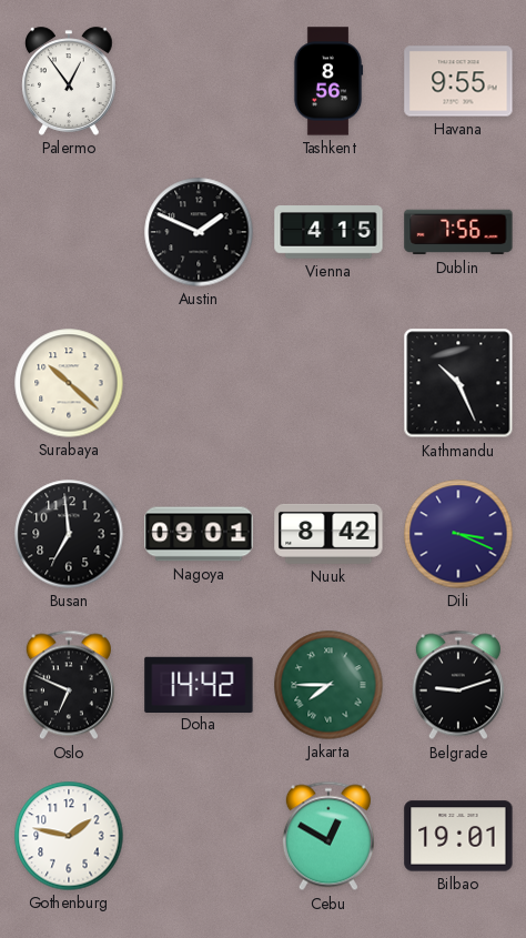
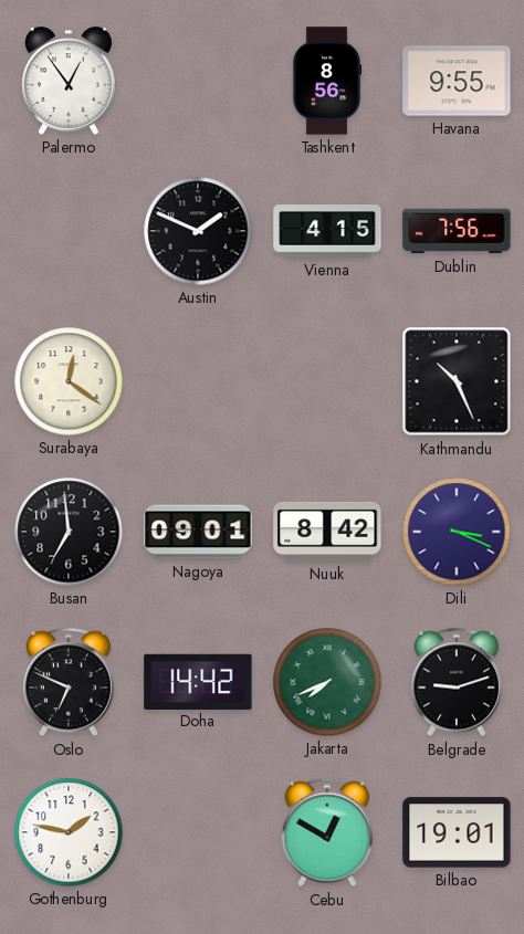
Surabaya: 10:22 -> 12:21 (69, 381)
Jakarta: 7:45 -> 7:41 (327, 682)
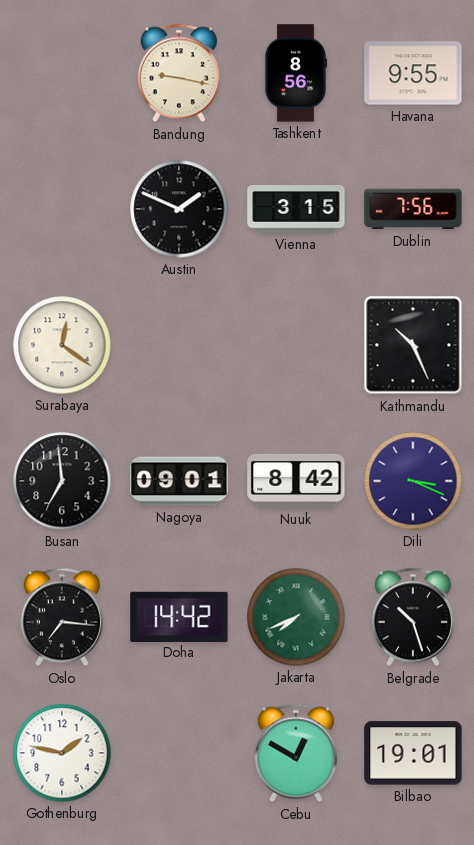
Palermo: 12:54 -> none (69, 81)
Bandung: none -> 9:17 (179, 73)
Vienna: 4:15 -> 3:15 (296, 209)
Oslo: 6:49 -> 7:16 (62, 617)
Belgrade: 9:12 -> 10:27 (413, 617)
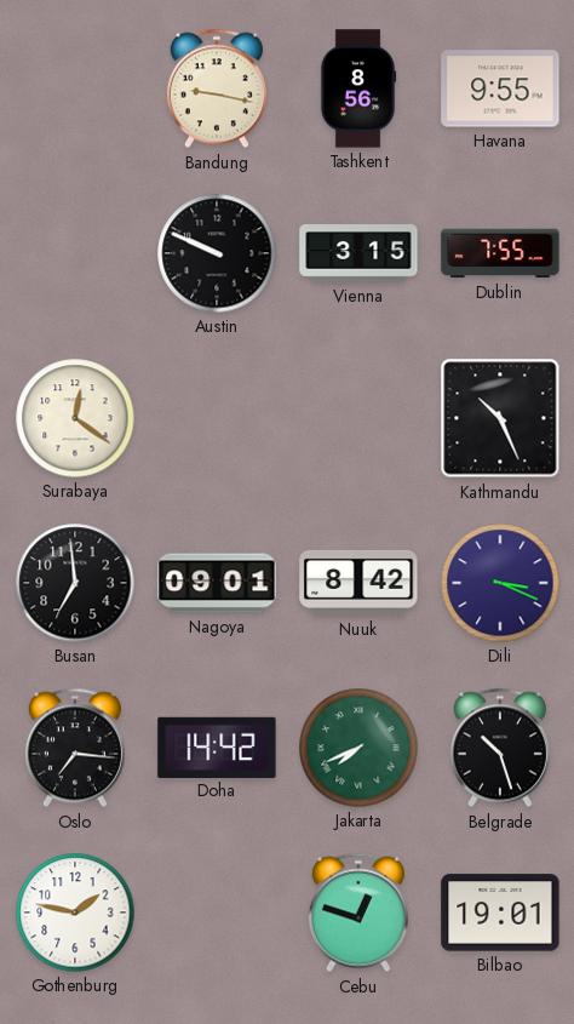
Austin: 1:49 -> 9:49 (217, 253)
Dublin: 7:56 -> 7:55 (500, 253)
Cebu: 12:50 -> 12:48 (358, 913)
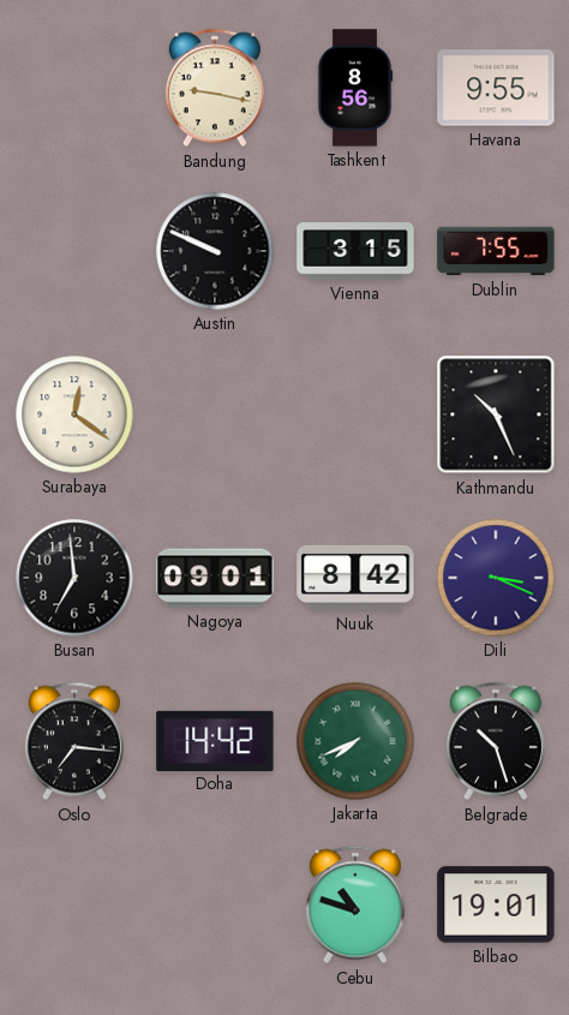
Gothenburg: 1:47 -> none (75, 913)
Cebu: 12:48 -> 10:48 (355, 904)
